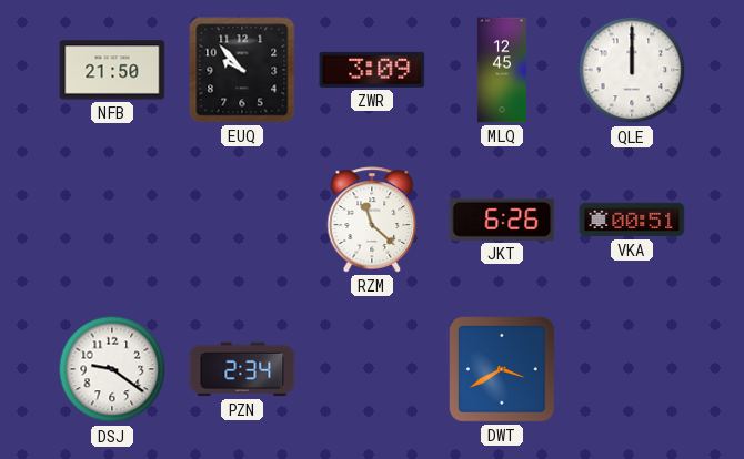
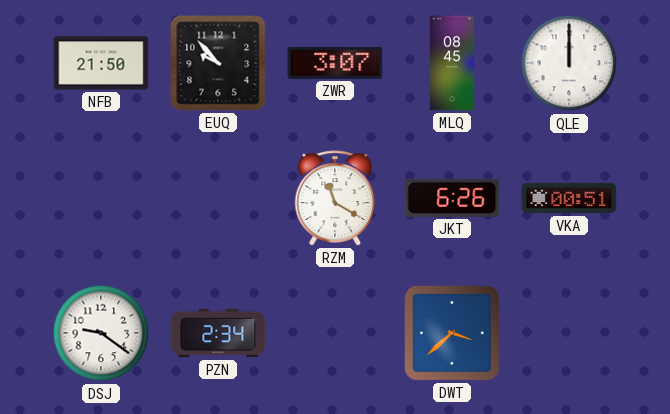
ZWR: 3:09 -> 3:07 (335, 63)
MLQ: 12:45 -> 08:45 (451, 63)
RZM: 11:22 -> 11:20 (335, 198)
DWT: 3:40 -> 3:38 (452, 333)
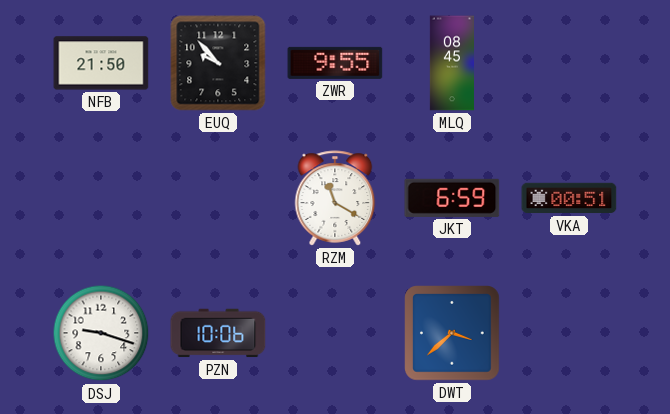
ZWR: 3:07 -> 9:55 (335, 63)
QLE: 12:00 -> none (569, 63)
JKT: 6:26 -> 6:59 (452, 198)
DSJ: 9:21 -> 9:18 (101, 333)
PZN: 2:34 -> 10:06 (218, 333)
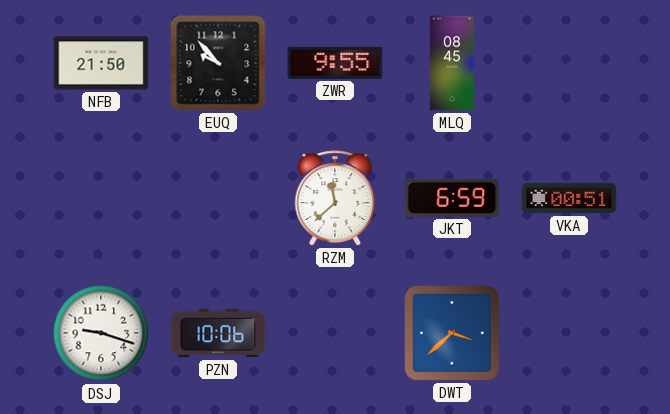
RZM: 11:20 -> 11:38 (335, 198)
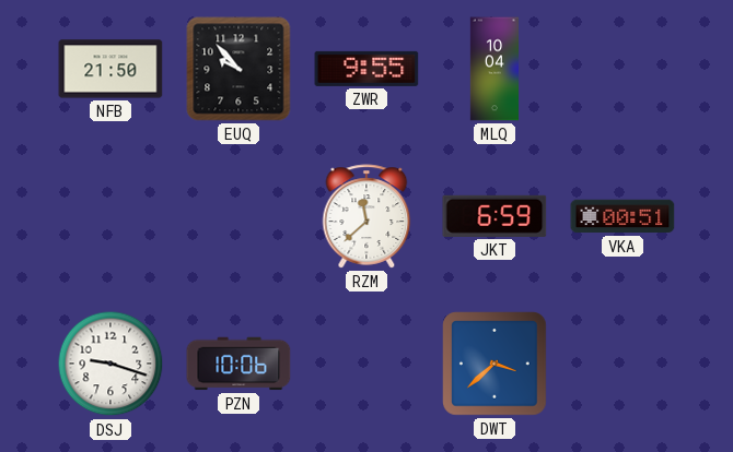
MLQ: 08:45 -> 10:04 (493, 69)
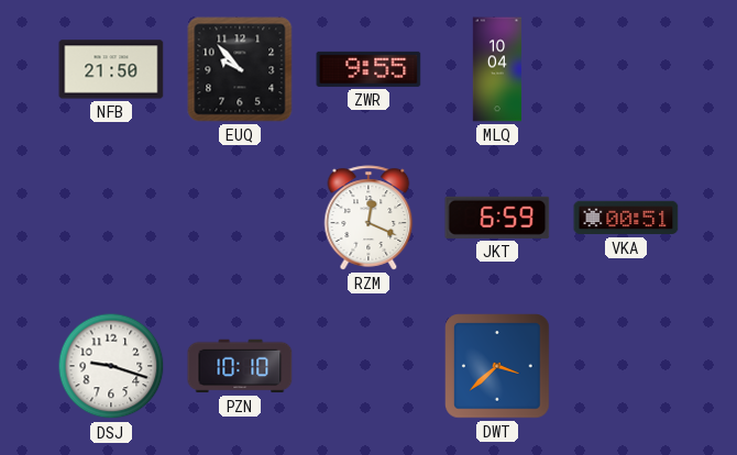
RZM: 11:38 -> 12:19 (369, 218)
PZN: 10:06 -> 10:10 (240, 366)
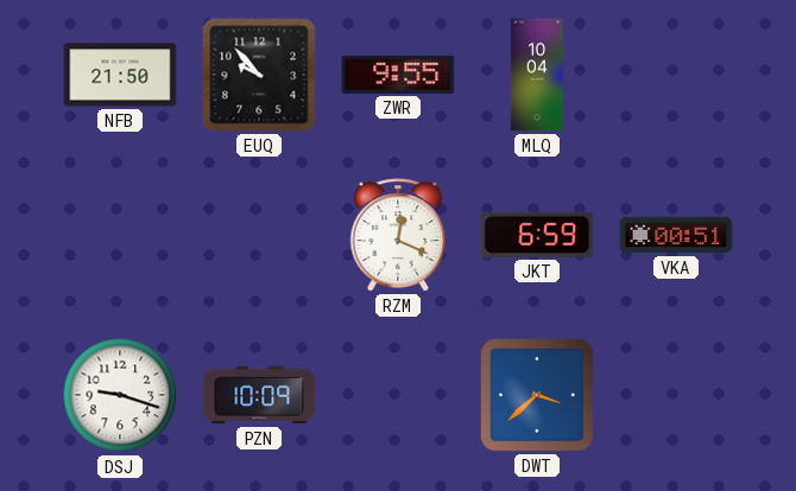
PZN: 10:10 -> 10:09 (259, 395)
